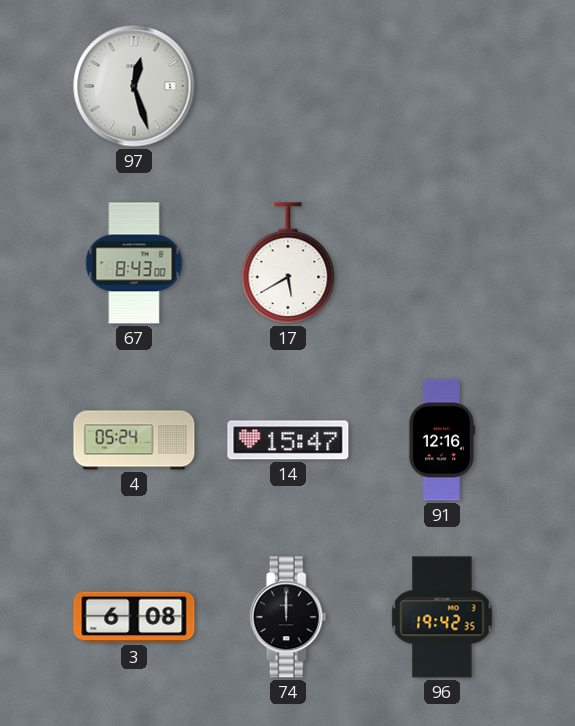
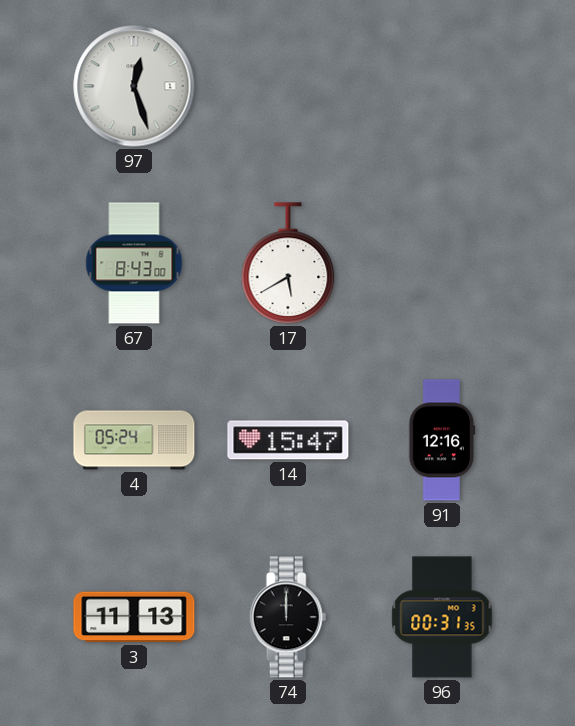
3: 6:08 -> 11:13 (134, 617)
96: 19:42 -> 00:31 (442, 617)
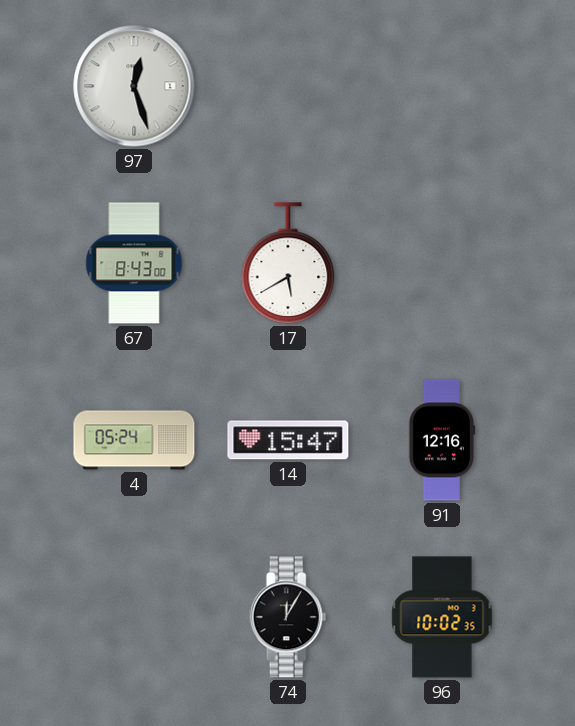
3: 11:13 -> none (134, 617)
74: 12:00 -> 12:05 (288, 617)
96: 00:31 -> 10:02 (442, 617)
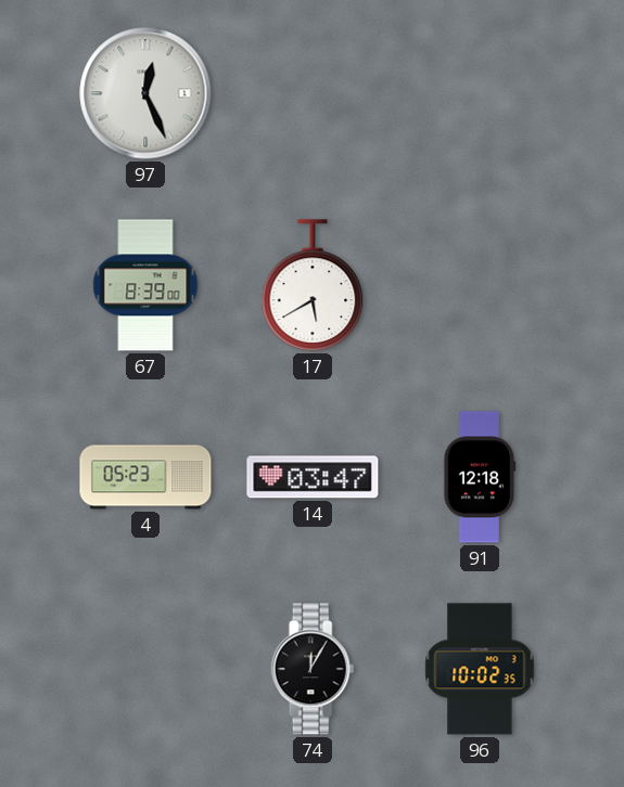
97: 12:27 -> 12:26 (145, 93)
67: 8:43 -> 8:39 (145, 285)
4: 05:24 -> 05:23 (145, 477)
14: 15:47 -> 03:47 (313, 477)
91: 12:16 -> 12:18 (480, 477)
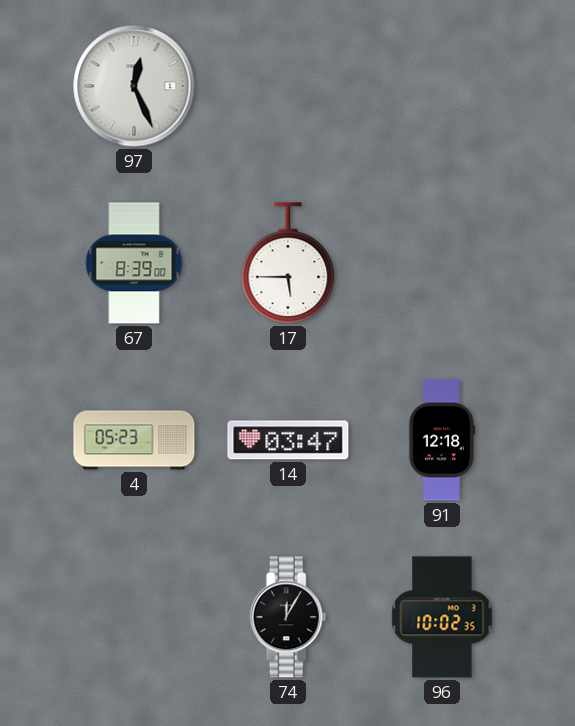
17: 5:40 -> 5:45 (288, 263)
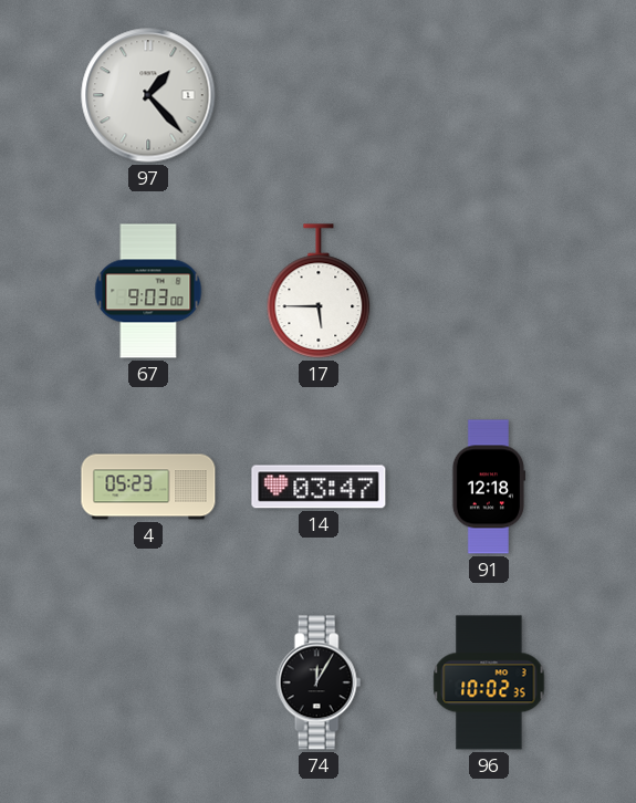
97: 12:26 -> 1:23 (148, 95)
67: 8:39 -> 9:03 (148, 291)
